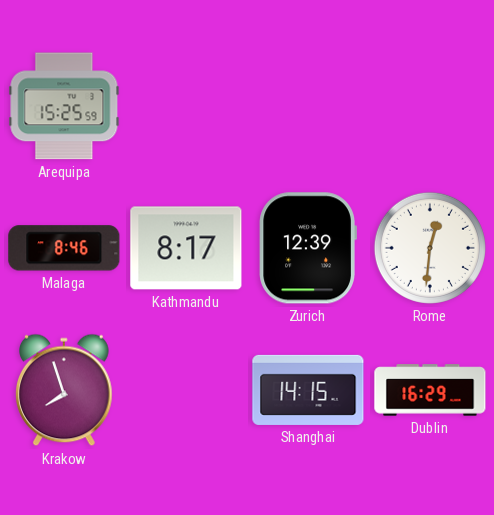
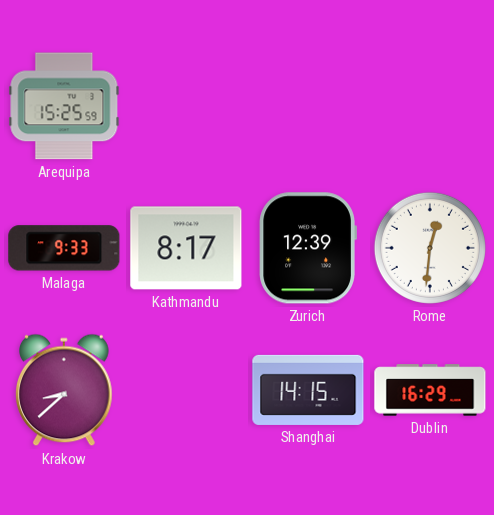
Malaga: 8:46 -> 9:33 (64, 248)
Krakow: 7:57 -> 8:38 (65, 390)
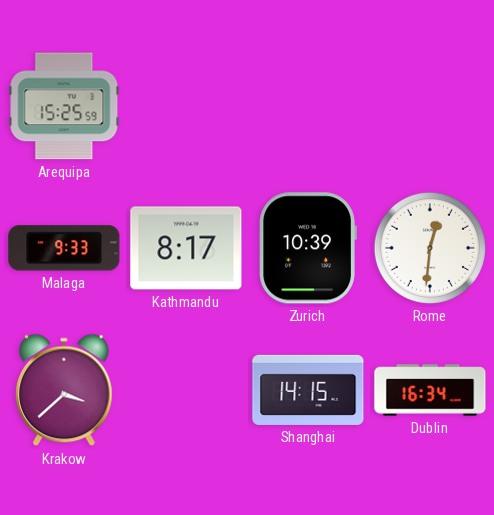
Zurich: 12:39 -> 10:39 (308, 248)
Krakow: 8:38 -> 3:38 (65, 390)
Dublin: 16:29 -> 16:34 (430, 390)
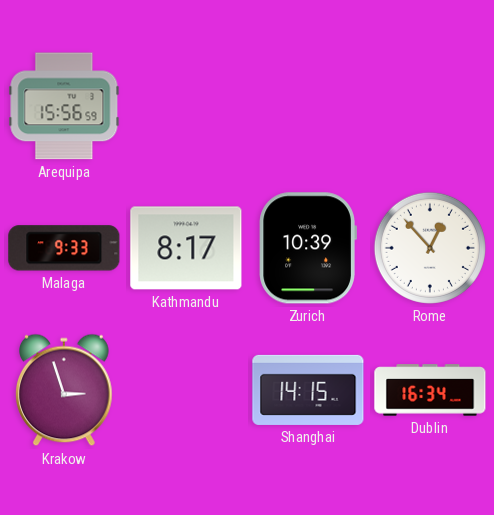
Arequipa: 15:25 -> 15:56 (64, 106)
Rome: 12:31 -> 12:53 (430, 248)
Krakow: 3:38 -> 2:57 (65, 390)
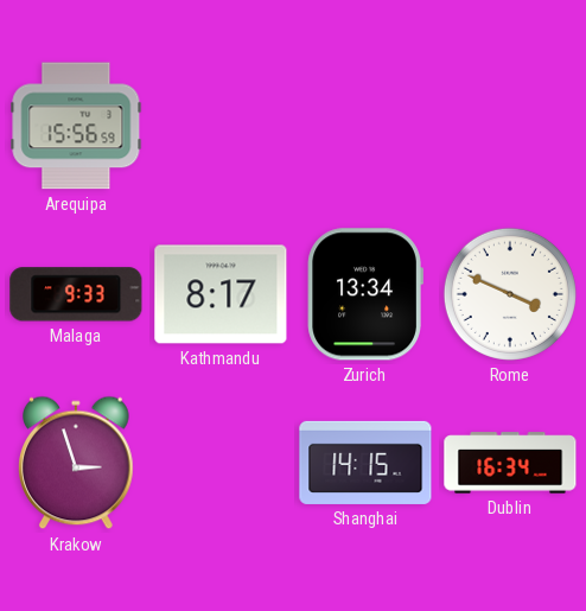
Zurich: 10:39 -> 13:34 (365, 294)
Rome: 12:53 -> 3:49 (510, 294)
